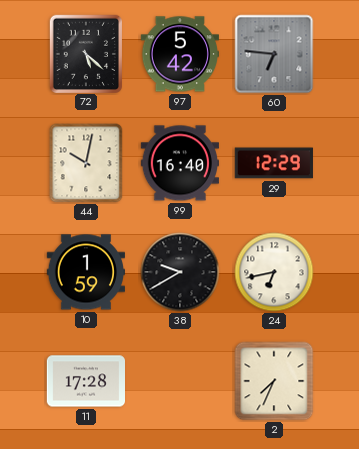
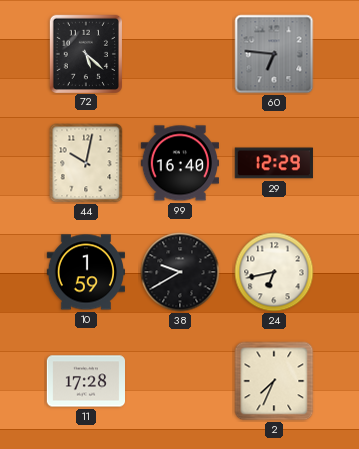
97: 5:42 -> none (179, 54)
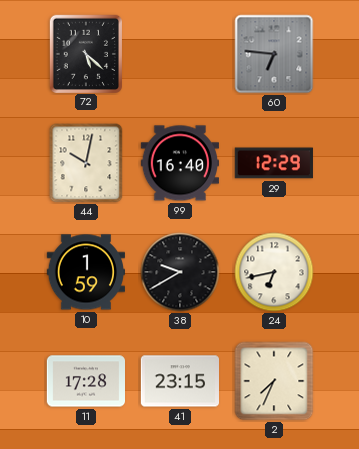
41: none -> 23:15 (179, 381)
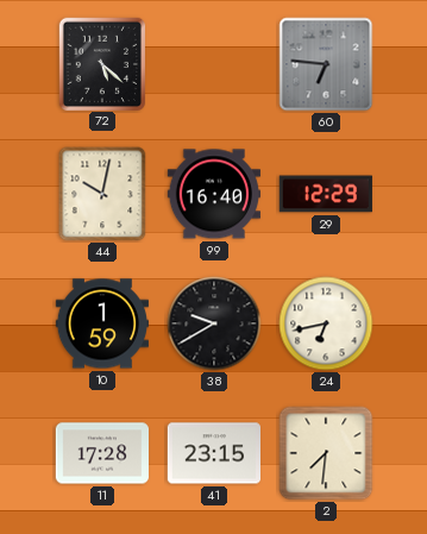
2: 7:34 -> 7:31 (326, 453)
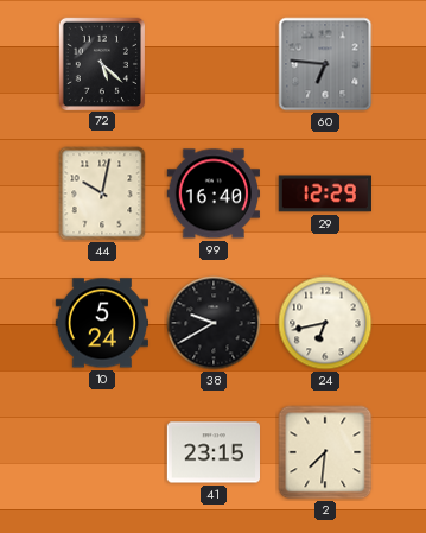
10: 1:59 -> 5:24 (101, 323)
11: 17:28 -> none (102, 453)
